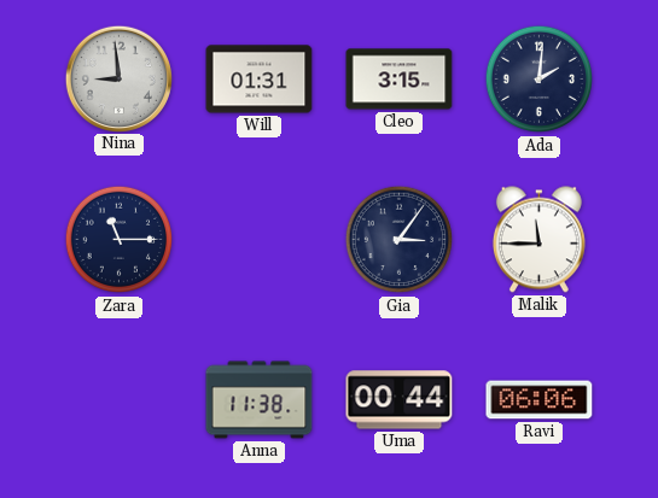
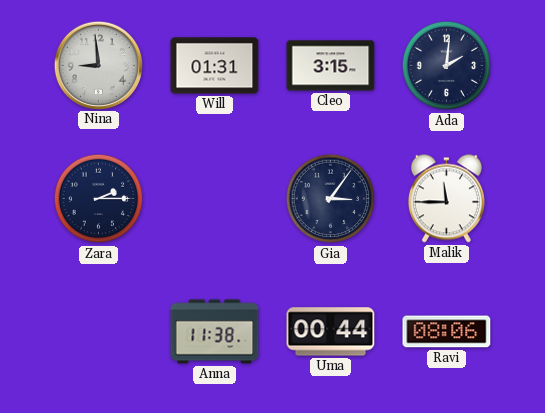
Zara: 11:15 -> 2:15 (99, 199)
Ravi: 06:06 -> 08:06 (447, 332)
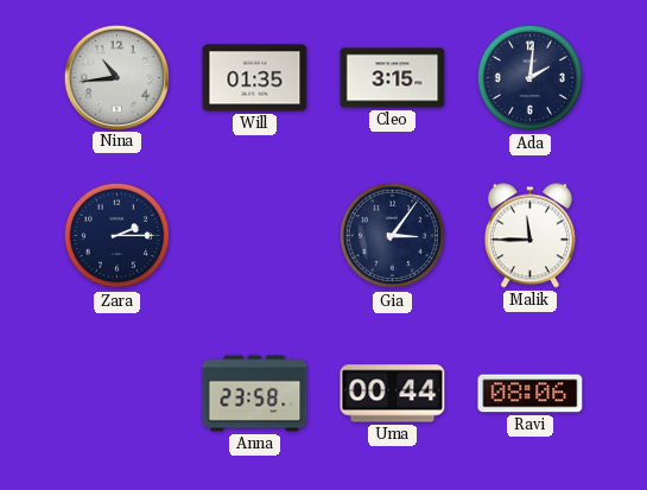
Nina: 8:59 -> 10:44 (116, 77)
Will: 01:31 -> 01:35 (255, 78)
Anna: 11:38 -> 23:58 (255, 394)
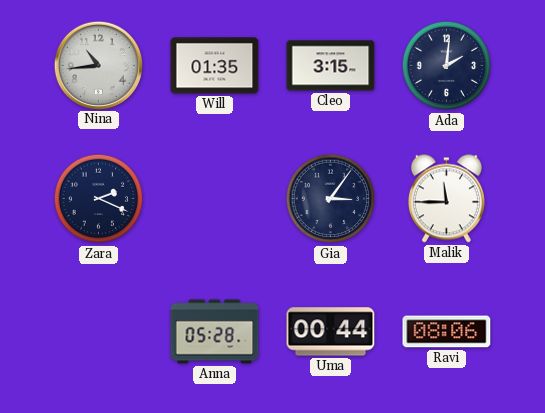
Zara: 2:15 -> 2:19 (99, 199)
Anna: 23:58 -> 05:28 (215, 332)
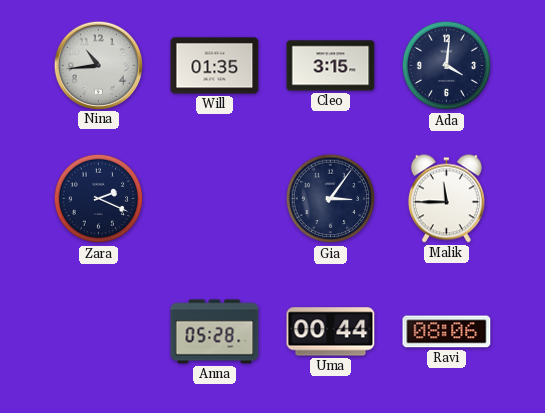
Ada: 2:01 -> 4:01 (447, 66)
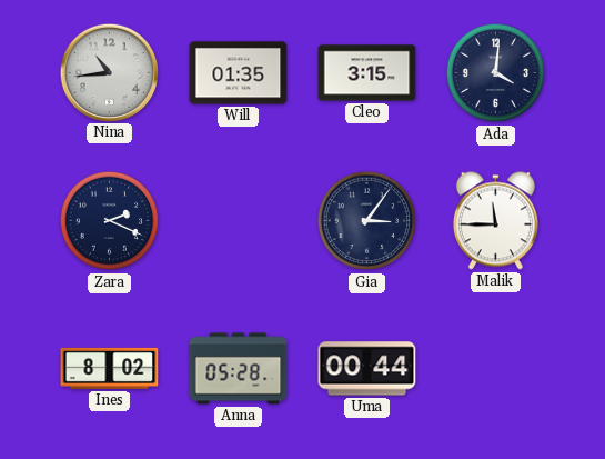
Ines: none -> 8:02 (110, 368)
Ravi: 08:06 -> none (447, 332)
